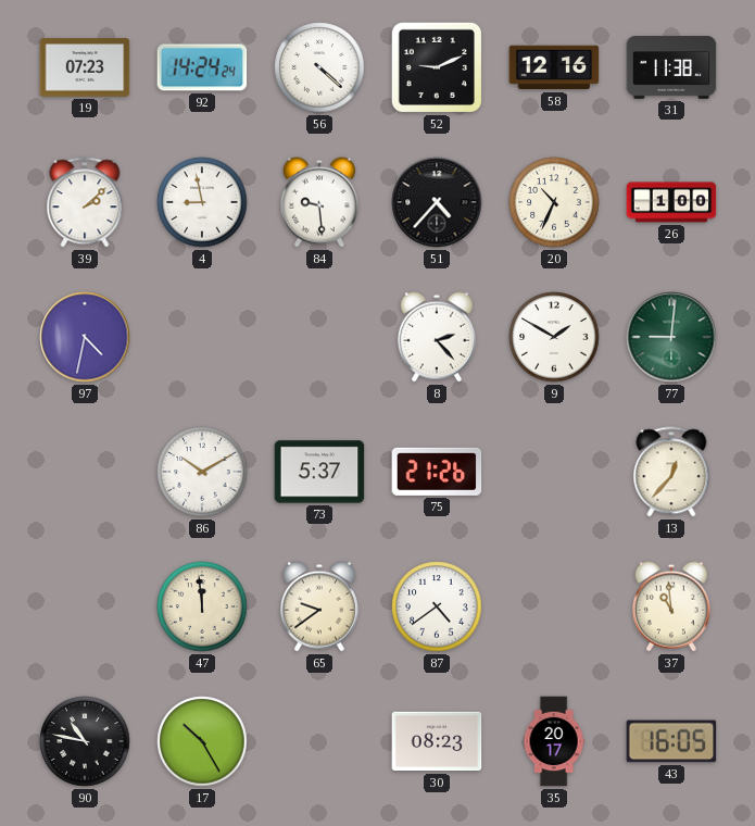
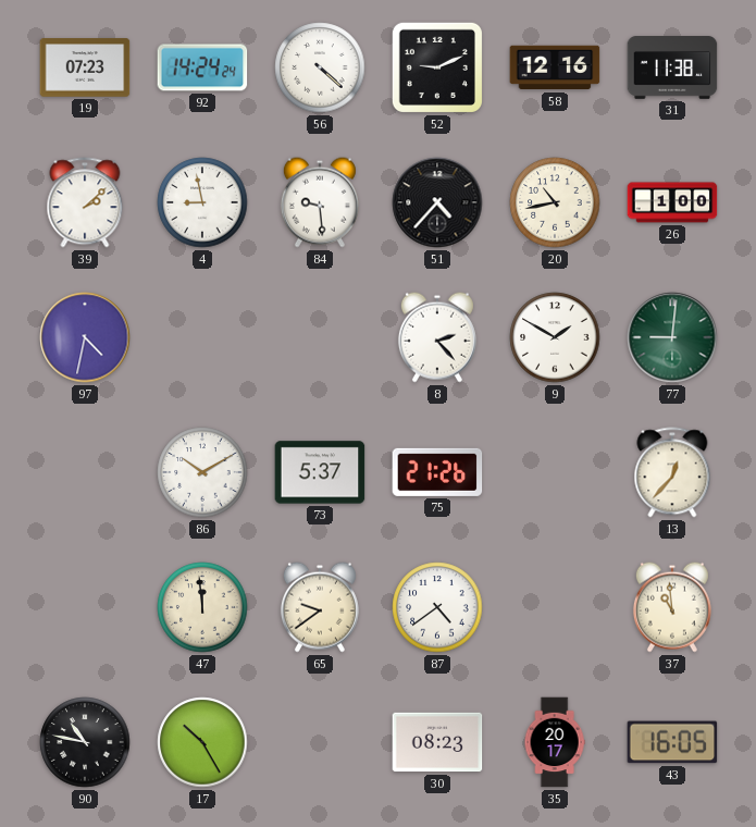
20: 10:34 -> 10:43 (555, 202)
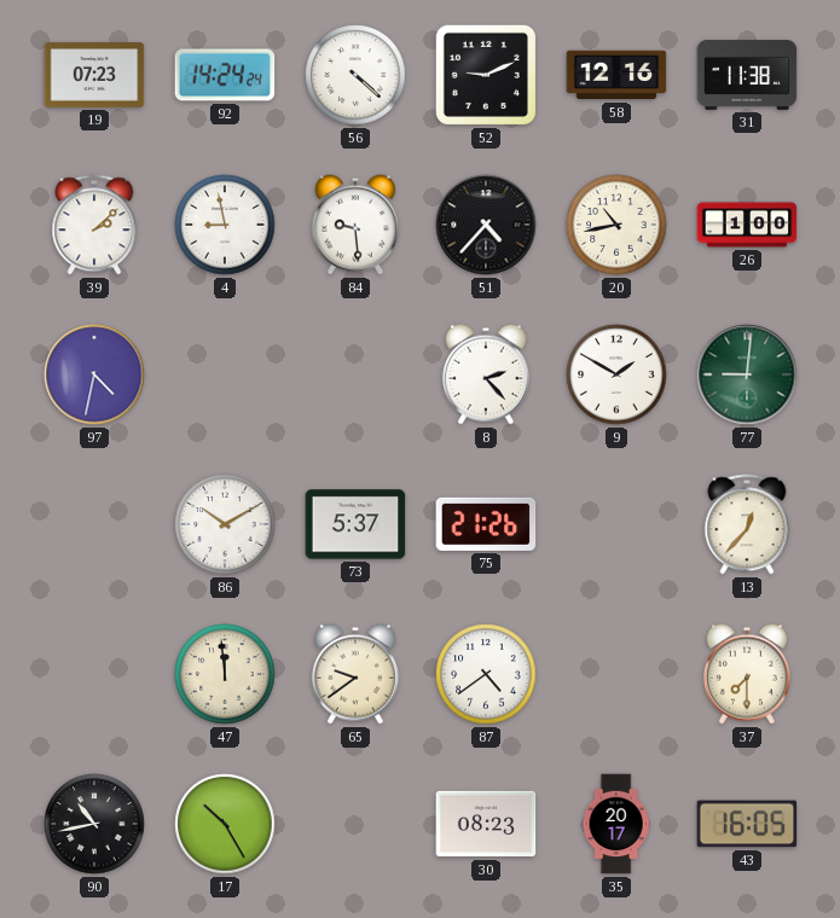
37: 10:59 -> 7:30 (747, 674)
90: 10:47 -> 10:43 (94, 824)
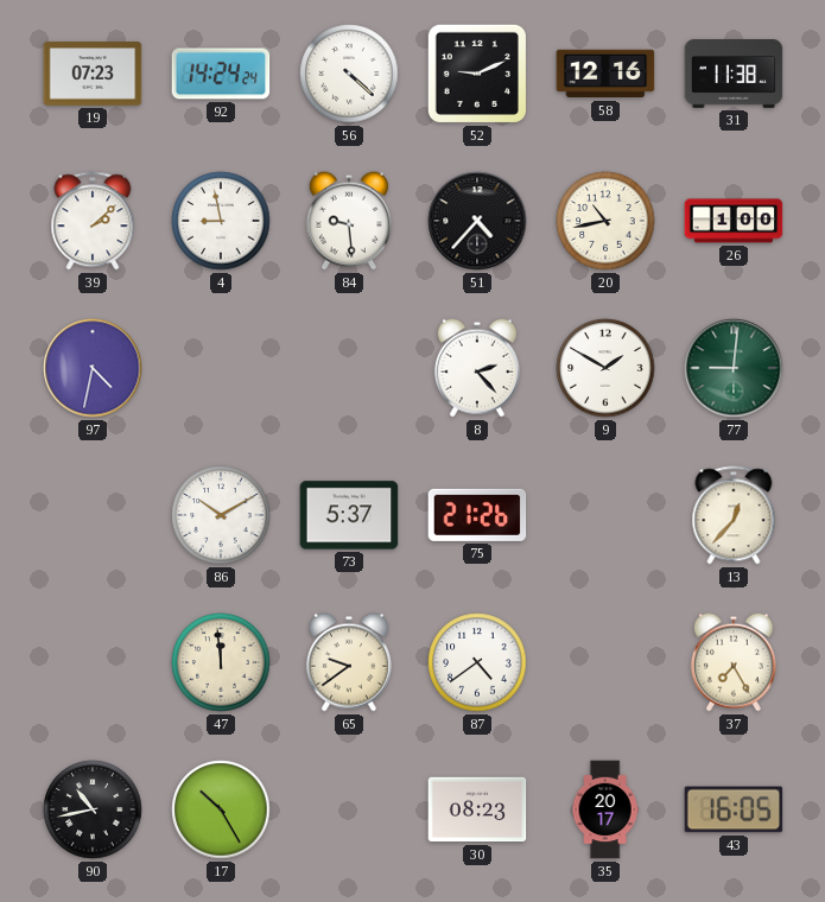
37: 7:30 -> 7:25 (734, 662)
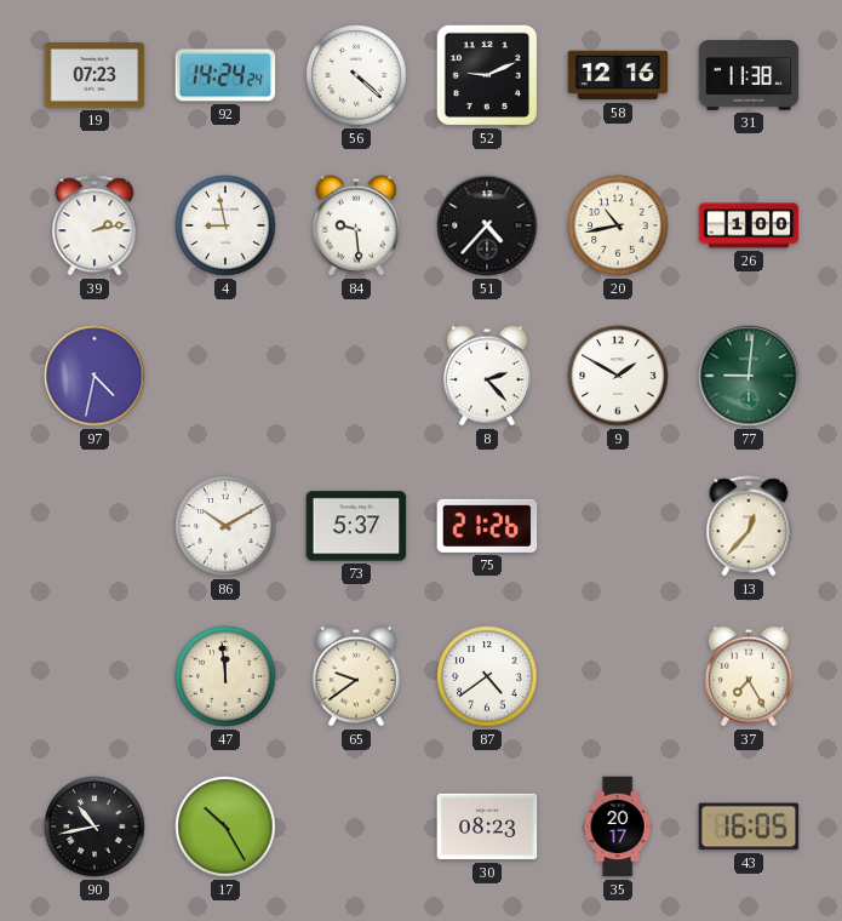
39: 2:08 -> 2:13 (94, 225)
